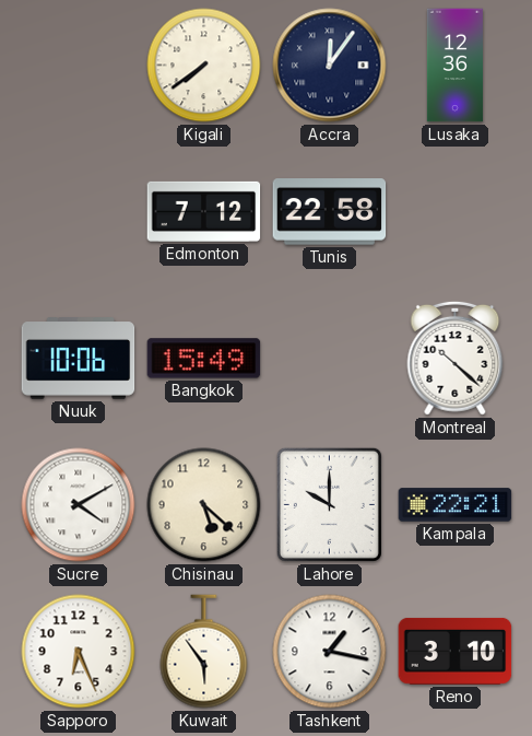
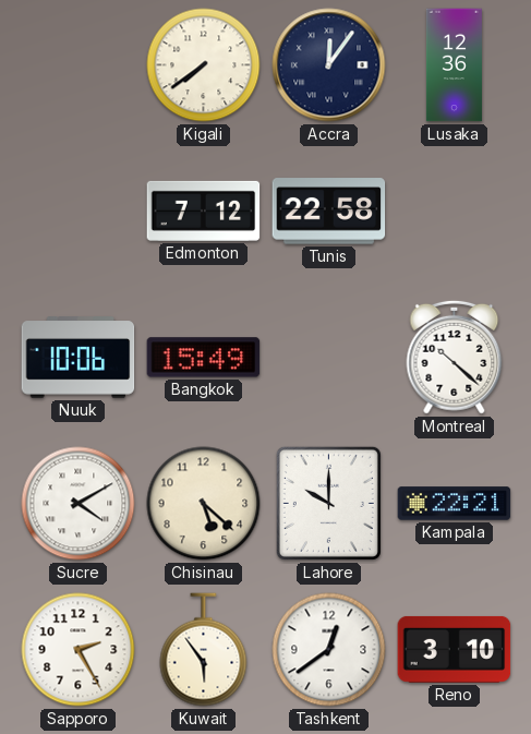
Sapporo: 6:26 -> 2:25 (79, 650)
Tashkent: 1:17 -> 12:39 (329, 650)
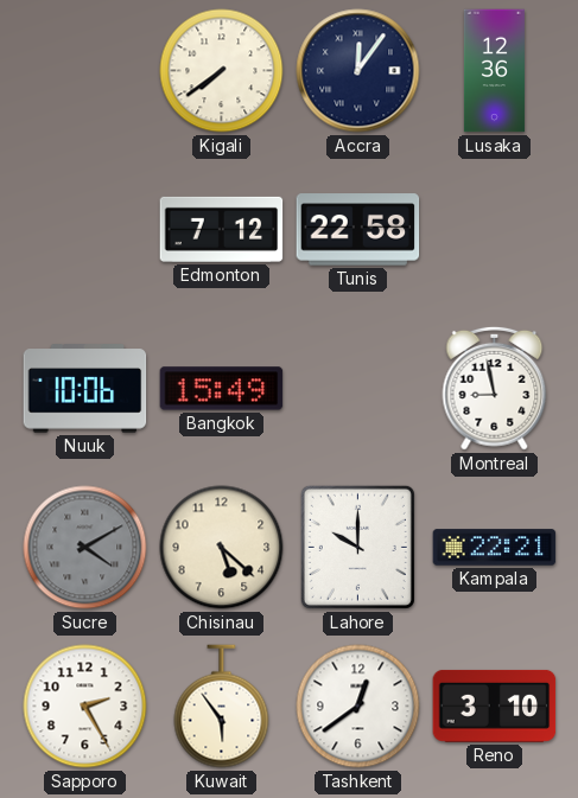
Montreal: 10:22 -> 8:58 (495, 388)
Sucre dial: white -> grey (85, 548)
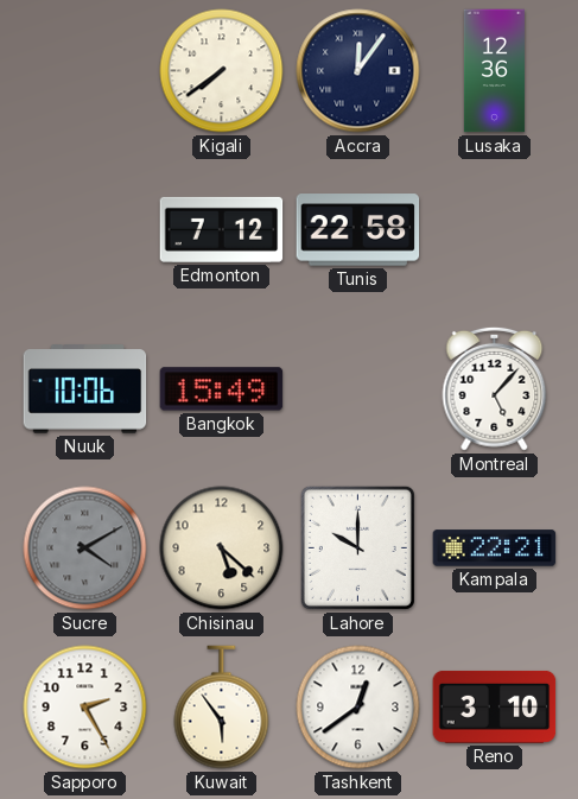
Montreal: 8:58 -> 5:07 (495, 388)
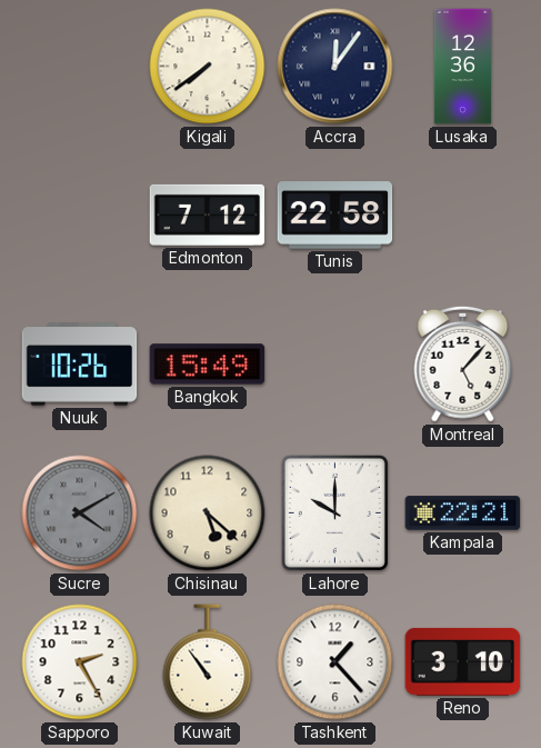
Nuuk: 10:06 -> 10:26 (80, 365)
Kuwait: 5:54 -> 10:54 (208, 662)
Tashkent: 12:39 -> 1:23 (335, 662)
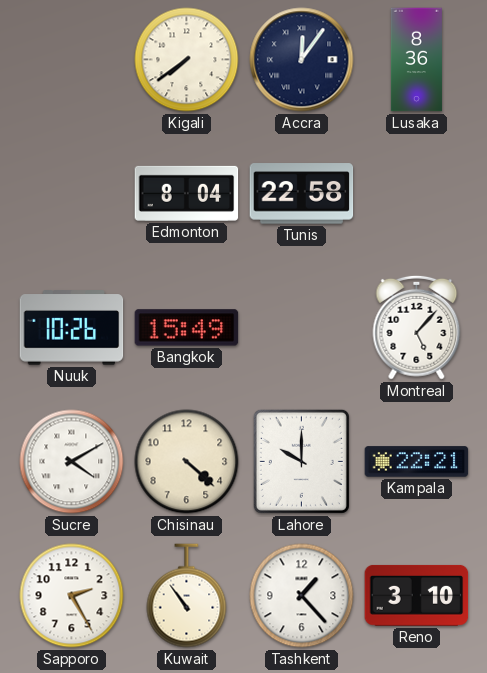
Lusaka: 12:36 -> 8:36 (416, 60)
Edmonton: 7:12 -> 8:04 (187, 193)
Sucre dial: grey -> white (72, 462)
Chisinau: 5:22 -> 4:22 (187, 462)
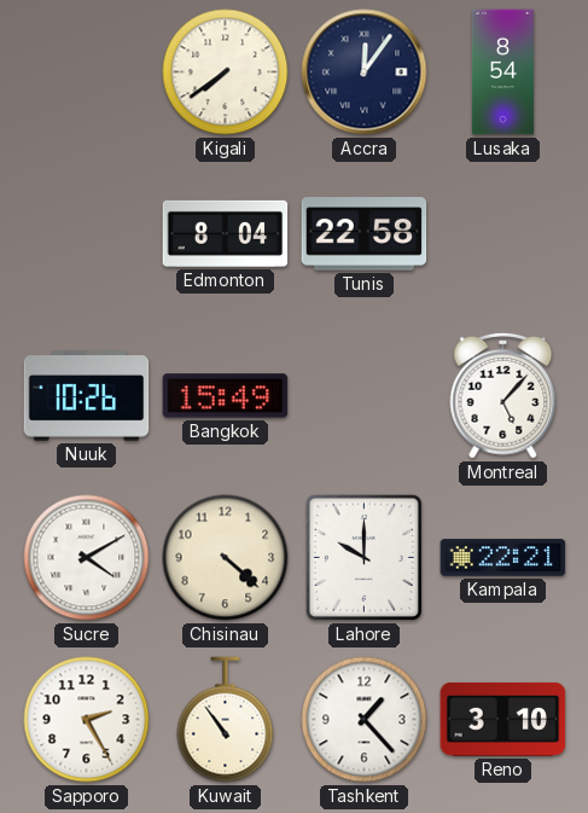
Lusaka: 8:36 -> 8:54 (502, 72)
